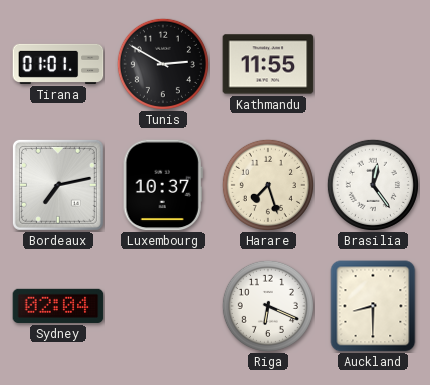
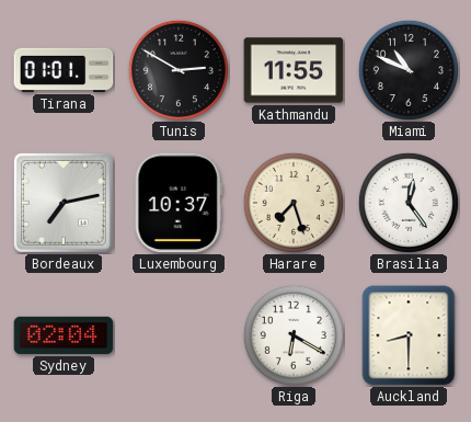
Miami: none -> 10:49 (409, 70)
Riga: 6:19 -> 6:20 (294, 335)
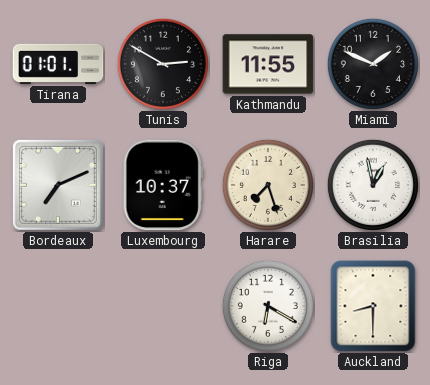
Miami: 10:49 -> 1:49 (373, 64)
Bordeaux: 7:13 -> 7:11 (58, 185)
Brasilia: 12:24 -> 12:58 (373, 185)
Sydney: 02:04 -> none (64, 335)
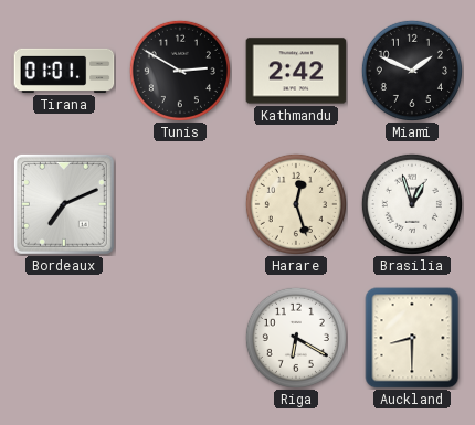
Kathmandu: 11:55 -> 2:42 (296, 71)
Luxembourg: 10:37 -> none (163, 185)
Harare: 7:27 -> 12:27 (296, 204)
Brasilia: 12:58 -> 12:57 (412, 204)
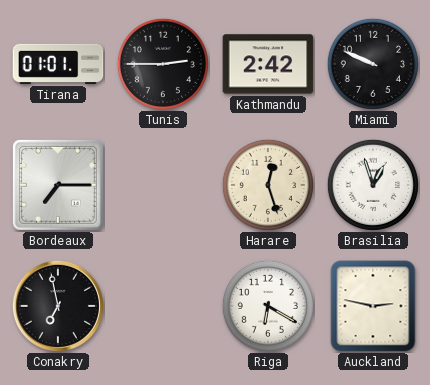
Tunis: 2:50 -> 2:45 (163, 64)
Miami: 1:49 -> 9:49 (373, 64)
Bordeaux: 7:11 -> 7:15 (58, 185)
Conakry: none -> 6:58 (58, 306)
Auckland: 8:30 -> 2:47 (373, 306)
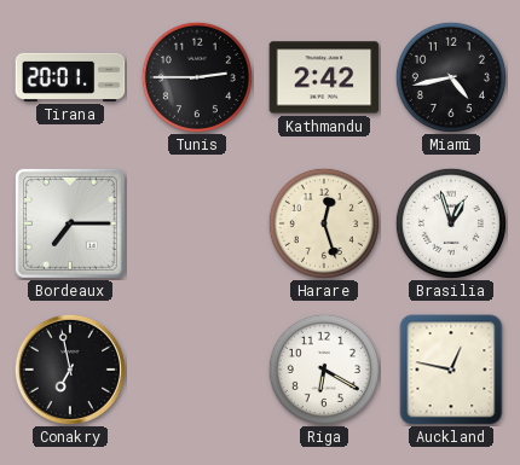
Tirana: 01:01 -> 20:01 (70, 77)
Miami: 9:49 -> 4:43 (451, 77)
Auckland: 2:47 -> 12:47 (451, 370)
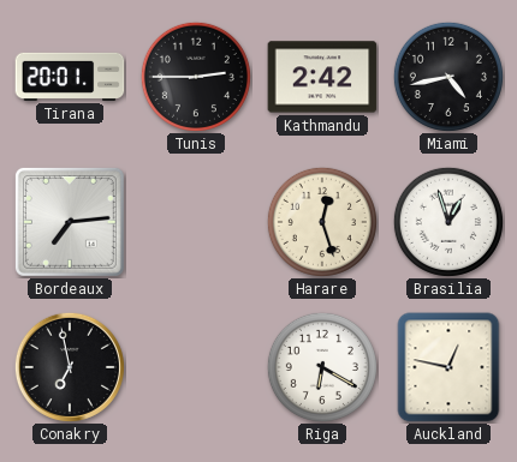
Bordeaux: 7:15 -> 7:14 (70, 222)
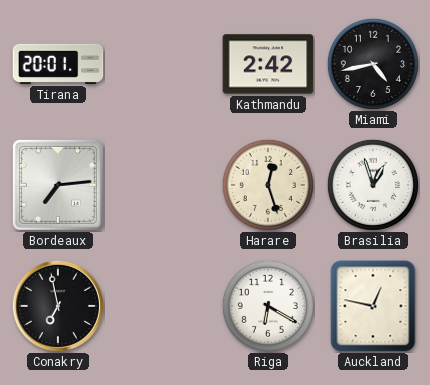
Tunis: 2:45 -> none (196, 77)
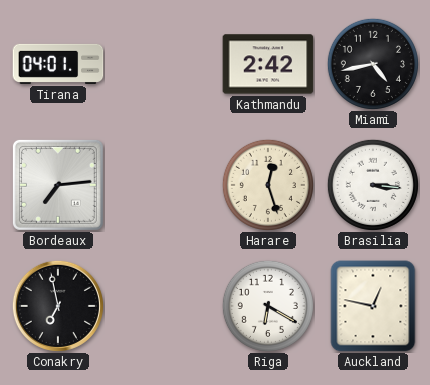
Tirana: 20:01 -> 04:01 (58, 64)
Brasilia: 12:57 -> 3:16 (373, 185)
